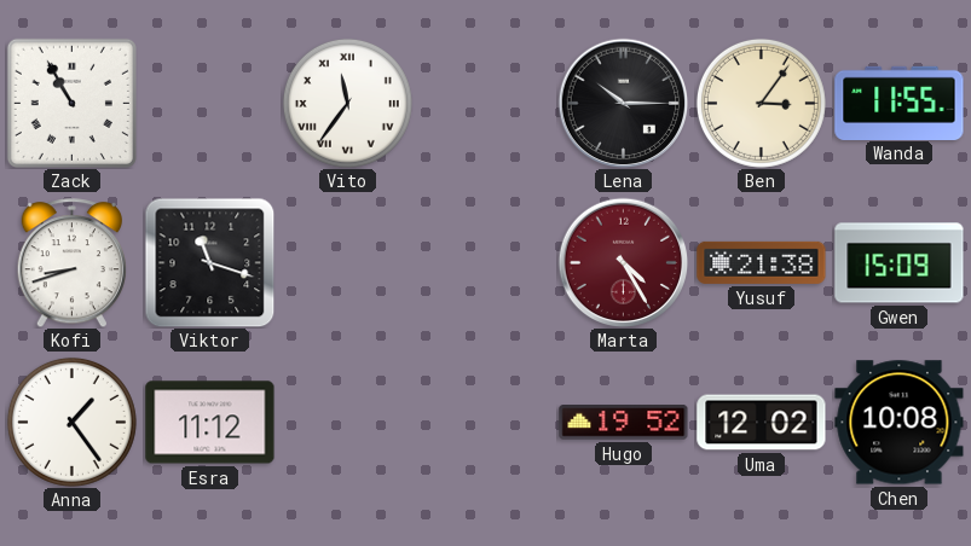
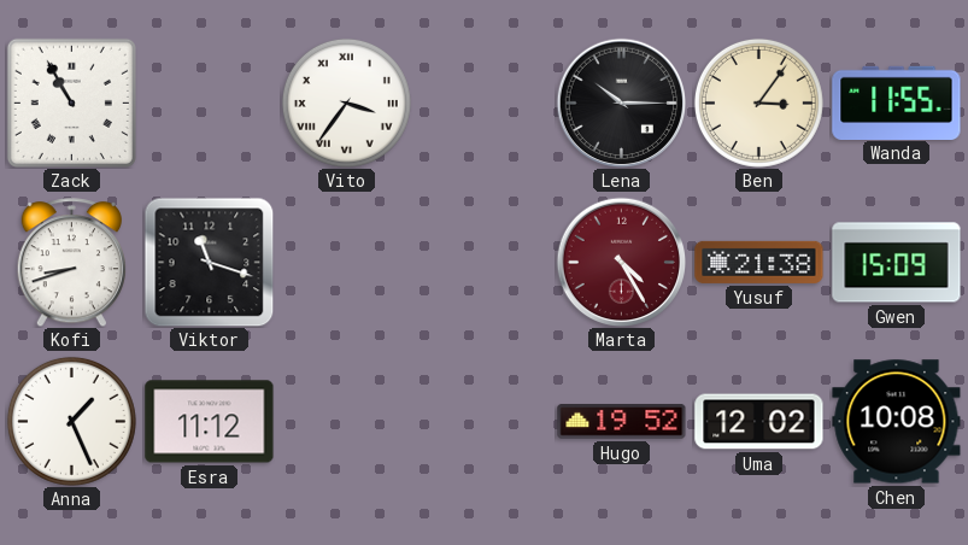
Vito: 11:36 -> 3:36 (346, 102)
Anna: 1:24 -> 1:26 (71, 421)
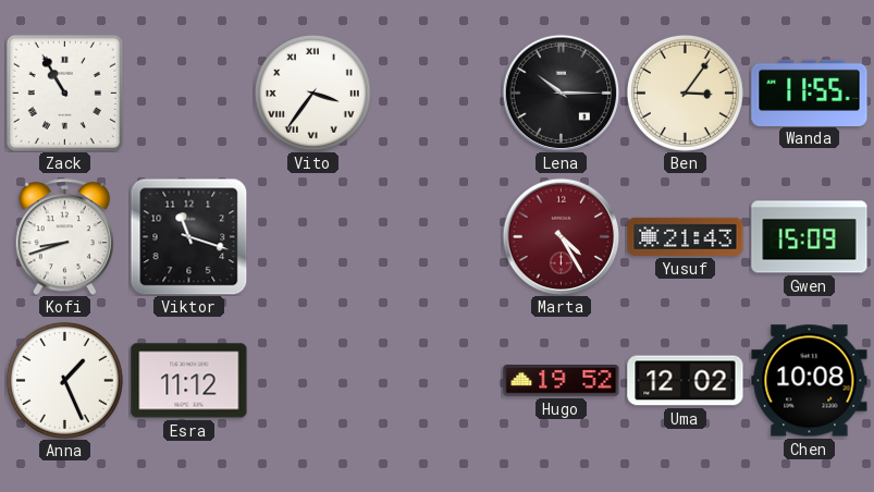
Yusuf: 21:38 -> 21:43 (686, 236)
